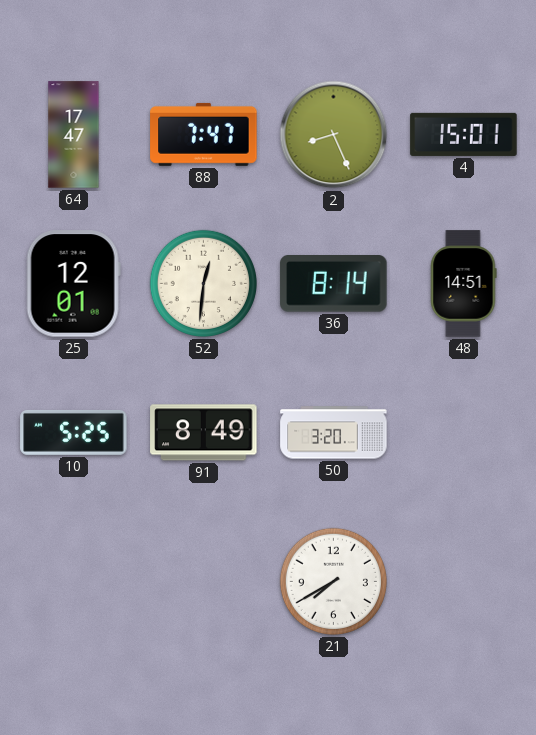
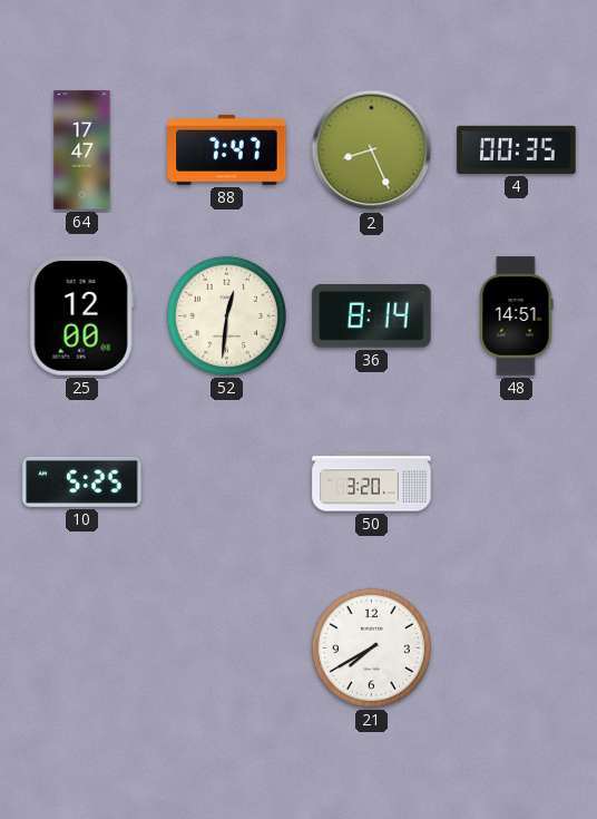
4: 15:01 -> 00:35 (517, 149)
25: 12:01 -> 12:00 (81, 316)
91: 8:49 -> none (204, 433)
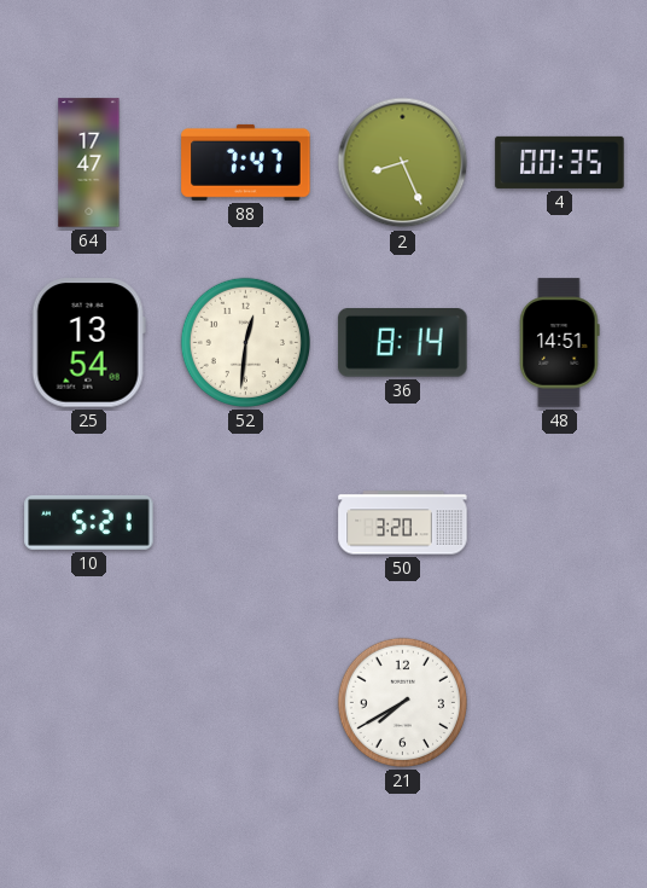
25: 12:00 -> 13:54 (88, 343)
10: 5:25 -> 5:21 (89, 522)
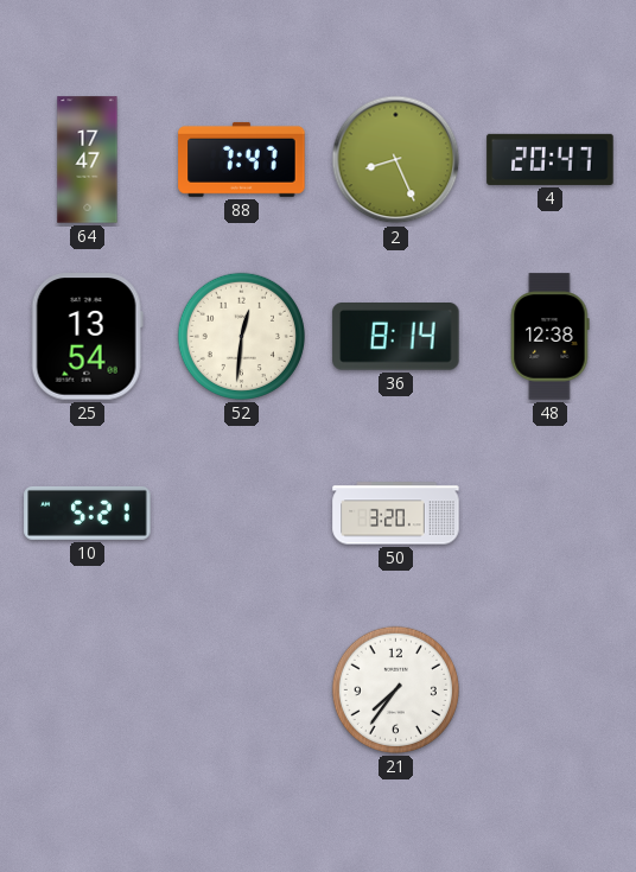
4: 00:35 -> 20:47 (551, 159)
48: 14:51 -> 12:38 (549, 337)
21: 7:40 -> 7:36 (395, 689)
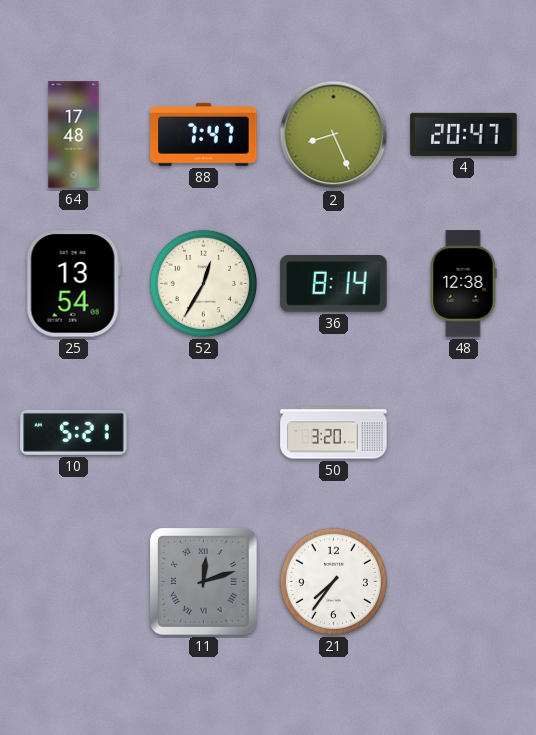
64: 17:47 -> 17:48 (74, 135)
52: 12:31 -> 12:35 (203, 283)
11: none -> 12:12 (204, 582)
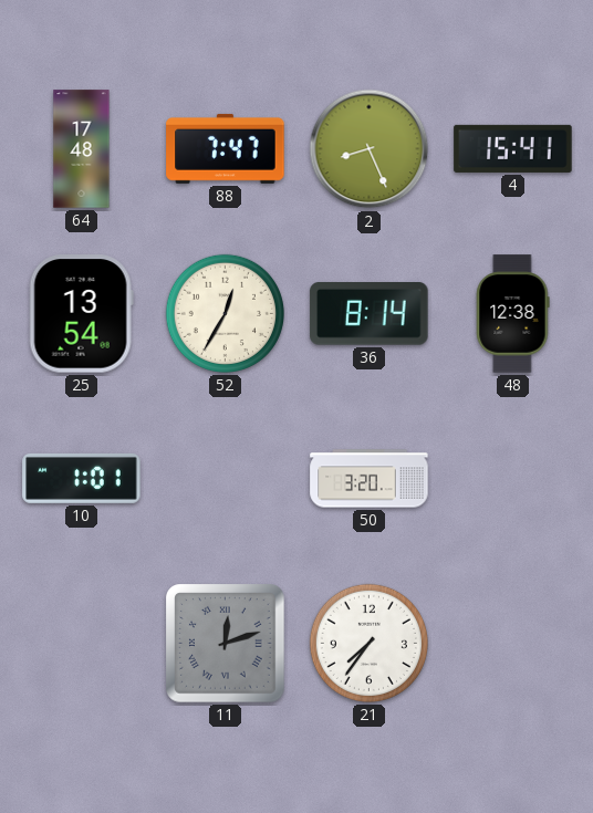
4: 20:47 -> 15:41 (513, 148)
10: 5:21 -> 1:01 (82, 478)
